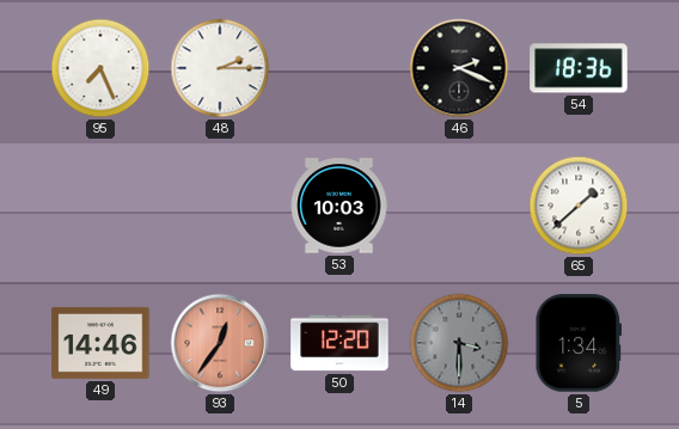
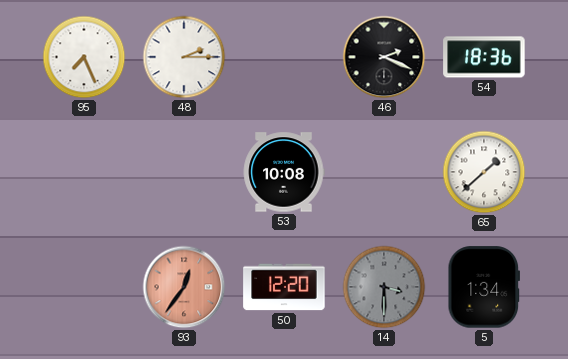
53: 10:03 -> 10:08 (284, 172)
49: 14:46 -> none (100, 343)
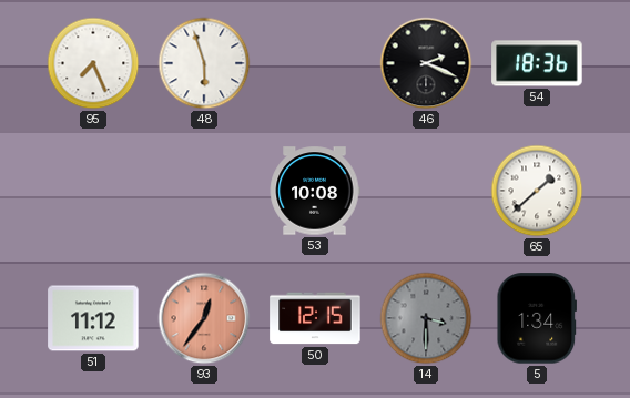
48: 2:15 -> 5:57 (204, 63)
51: none -> 11:12 (93, 318)
50: 12:20 -> 12:15 (315, 318)
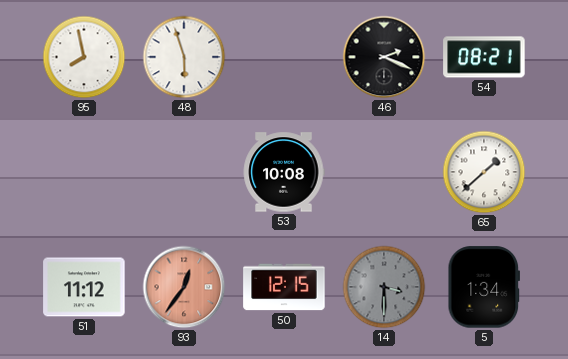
95: 7:26 -> 7:58 (84, 57)
54: 18:36 -> 08:21 (484, 57)
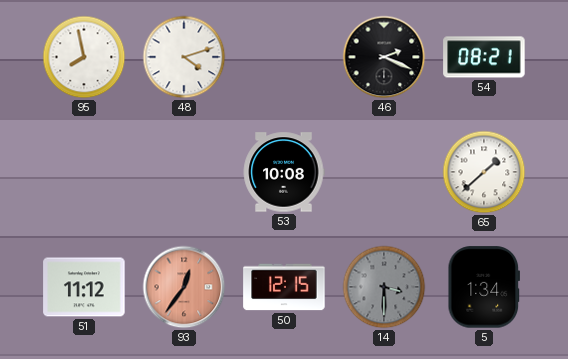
48: 5:57 -> 4:12 (184, 57)
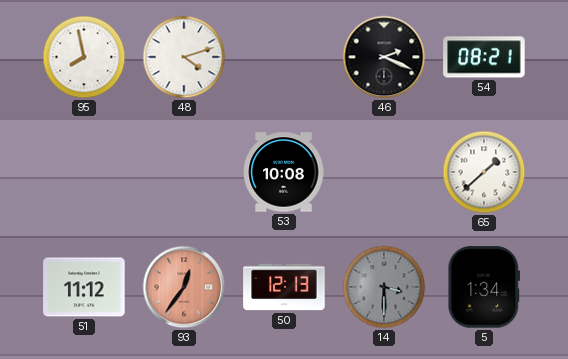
50: 12:15 -> 12:13 (284, 287)
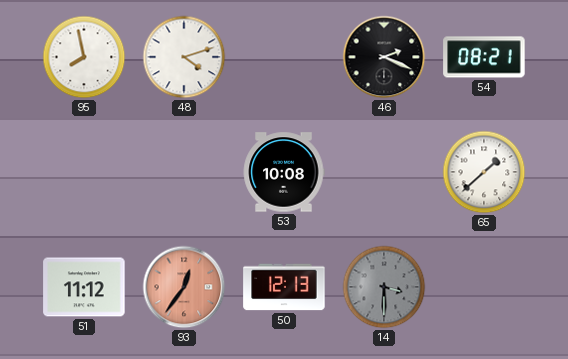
5: 1:34 -> none (483, 287)
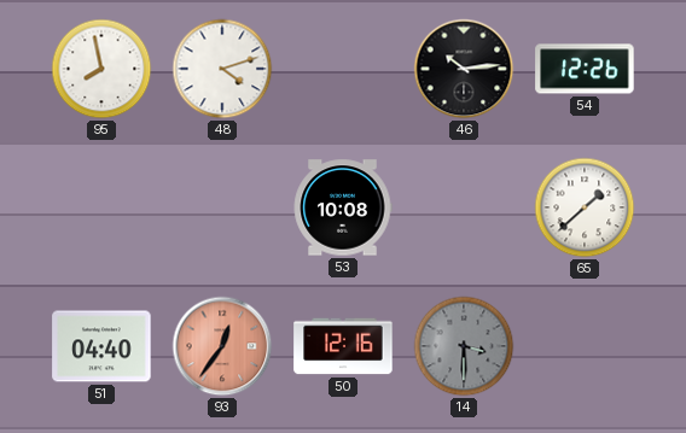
46: 2:19 -> 10:14 (464, 69)
54: 08:21 -> 12:26 (585, 69)
51: 11:12 -> 04:40 (101, 346)
50: 12:13 -> 12:16 (343, 346)
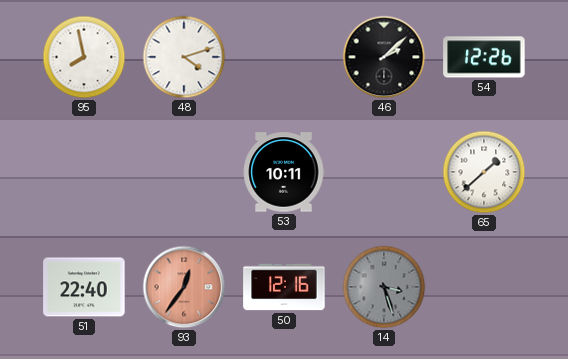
46: 10:14 -> 2:08 (384, 57)
53: 10:08 -> 10:11 (284, 172)
51: 04:40 -> 22:40 (84, 287)
14: 3:30 -> 3:27 (384, 287)
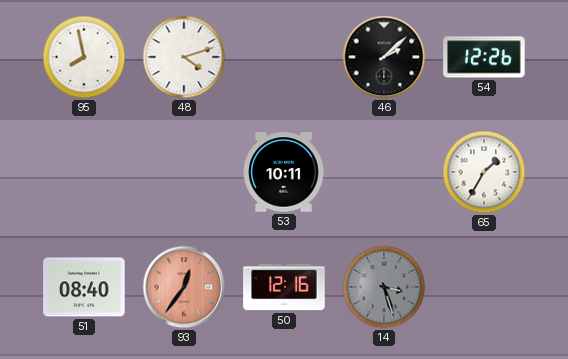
65: 1:38 -> 1:35 (484, 172)
51: 22:40 -> 08:40 (84, 287)
